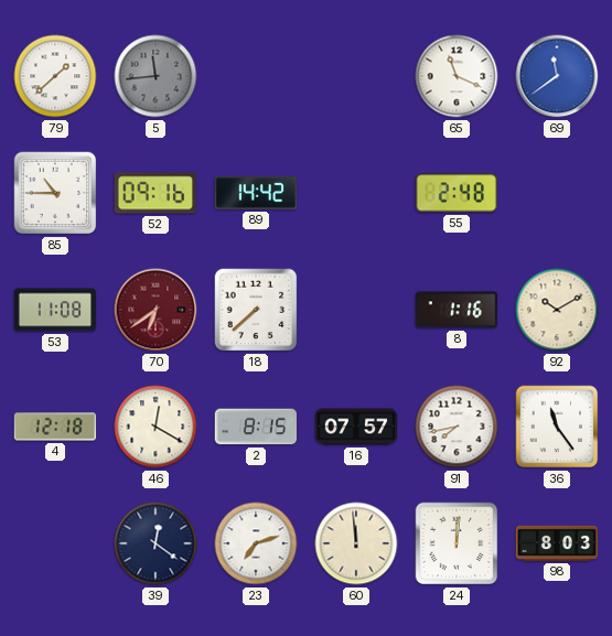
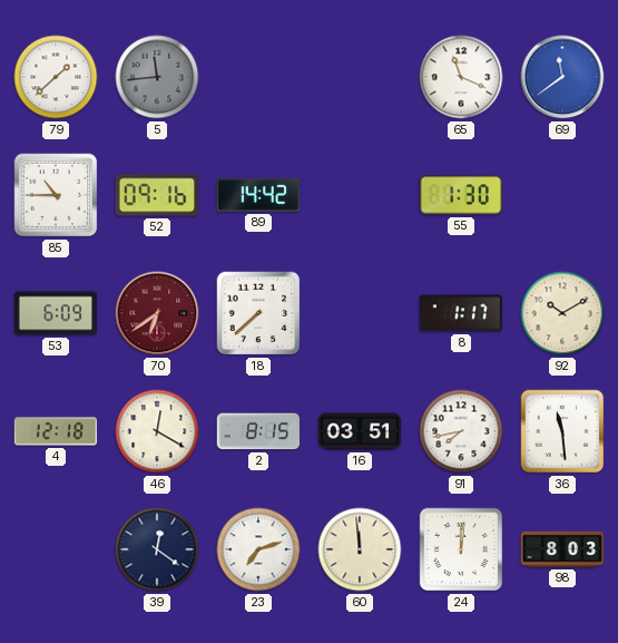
55: 2:48 -> 1:30 (460, 195)
53: 11:08 -> 6:09 (56, 313)
8: 1:16 -> 1:17 (460, 313)
16: 07:57 -> 03:51 (360, 431)
36: 11:24 -> 11:29 (562, 431)
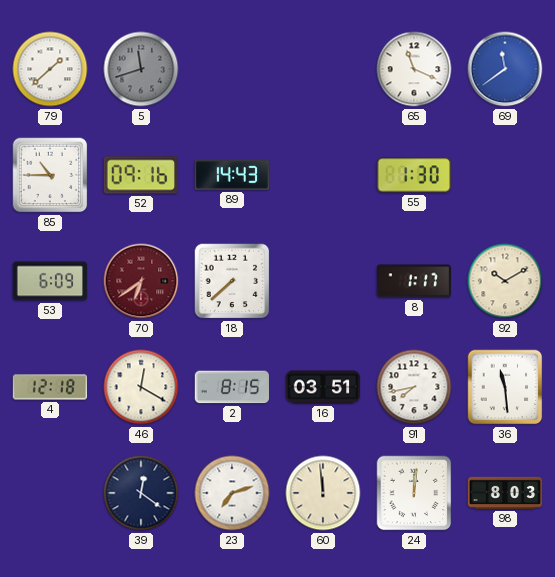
5: 11:44 -> 11:42 (141, 69)
89: 14:42 -> 14:43 (231, 175)
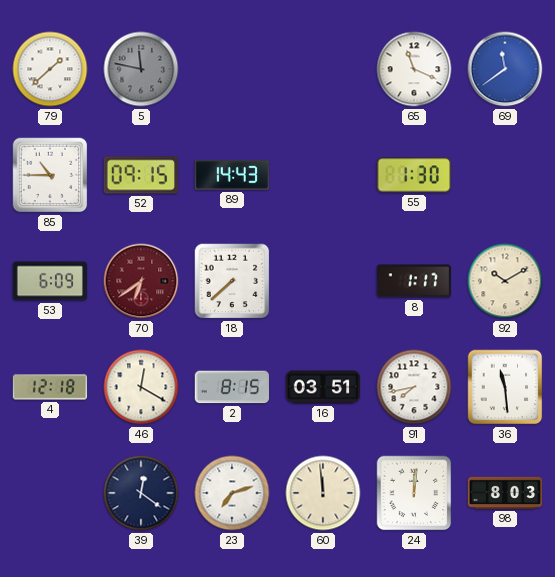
5: 11:42 -> 11:47 (141, 69)
52: 09:16 -> 09:15 (141, 175)
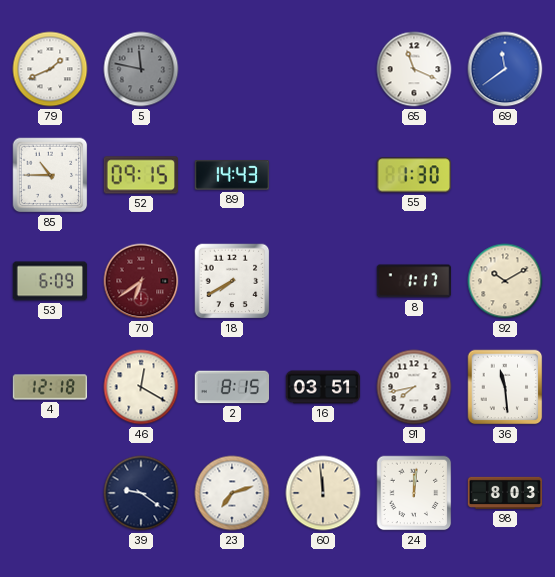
79: 1:38 -> 1:41 (50, 69)
18: 7:38 -> 7:40 (232, 281)
39: 12:21 -> 9:21 (141, 493)
